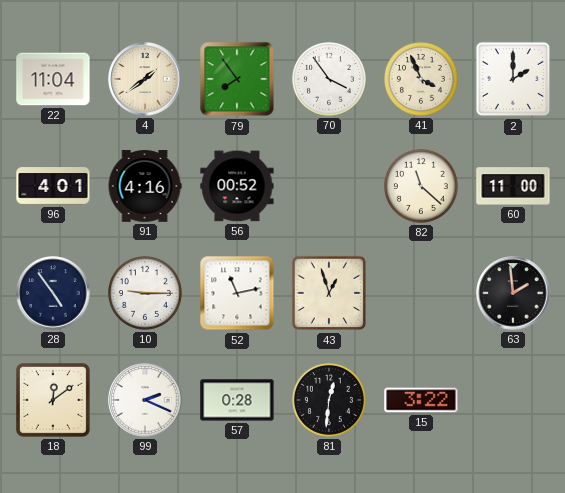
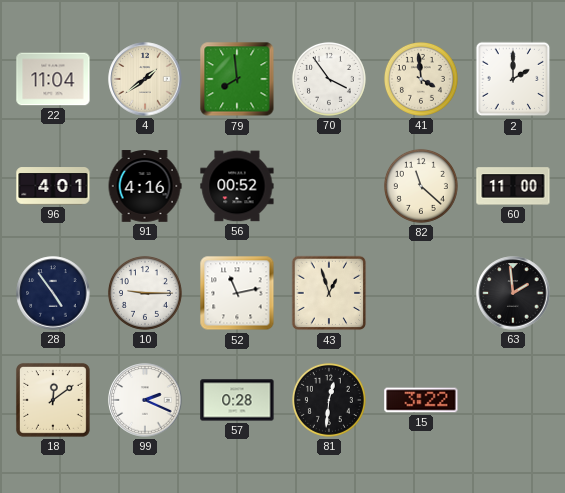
79: 7:54 -> 7:59 (237, 79)
41: 3:56 -> 3:59 (421, 79)
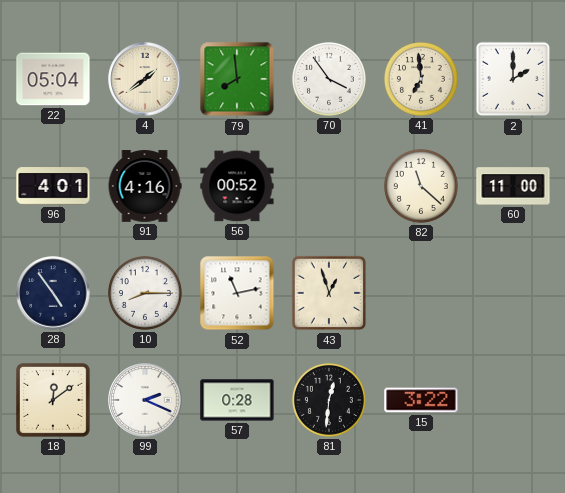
22: 11:04 -> 05:04 (53, 79)
41: 3:59 -> 6:59 (421, 79)
10: 9:15 -> 8:15 (145, 293)
63: 1:59 -> none (513, 293)
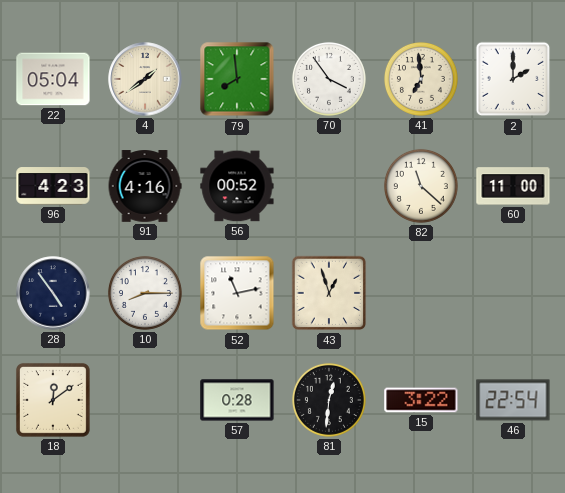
96: 4:01 -> 4:23 (53, 186)
99: 2:19 -> none (145, 400)
46: none -> 22:54 (513, 400)
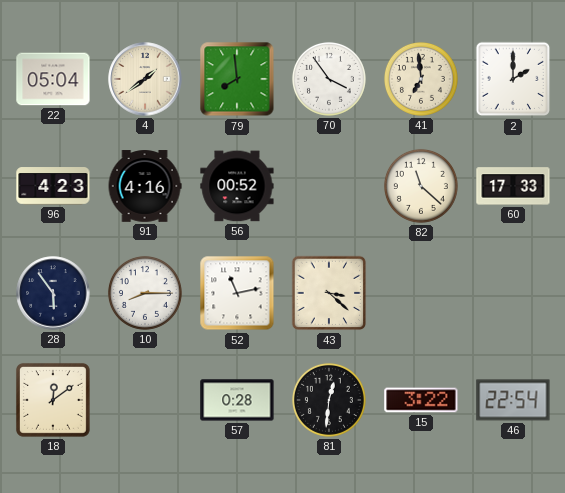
60: 11:00 -> 17:33 (513, 186)
28: 4:54 -> 5:54 (53, 293)
43: 12:57 -> 3:22 (329, 293)
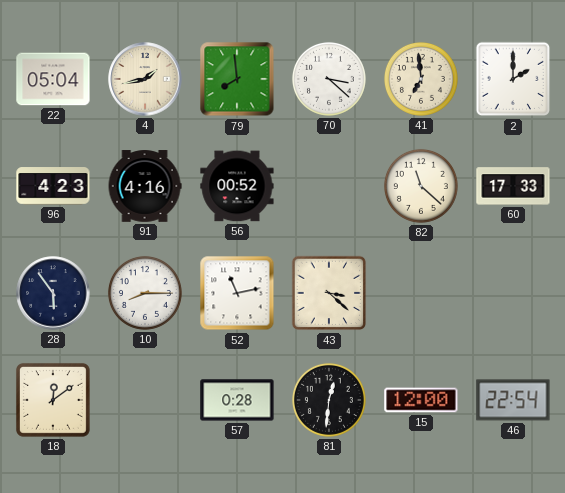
4: 1:39 -> 1:43 (145, 79)
70: 3:54 -> 3:22 (329, 79)
15: 3:22 -> 12:00 (421, 400)
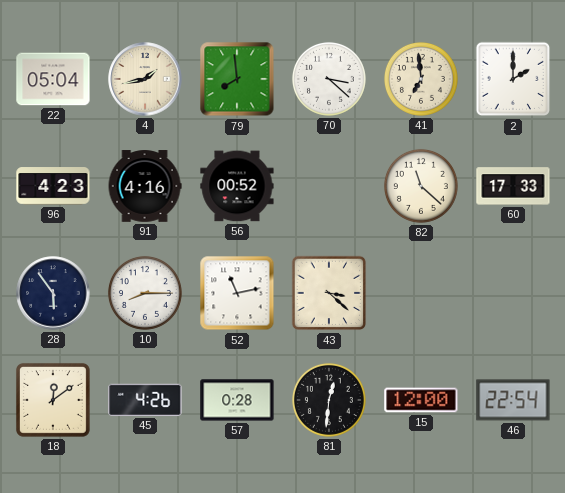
45: none -> 4:26 (145, 400)
